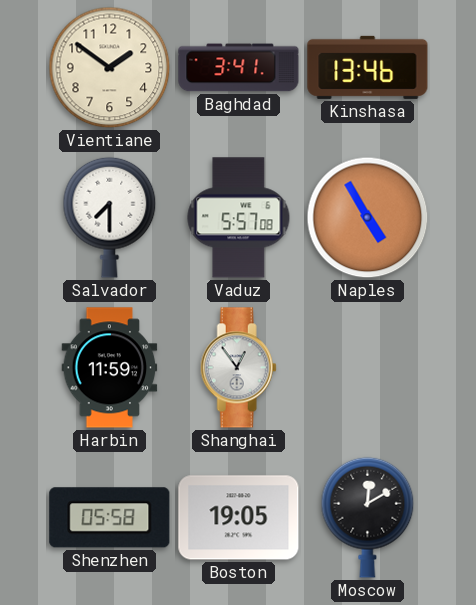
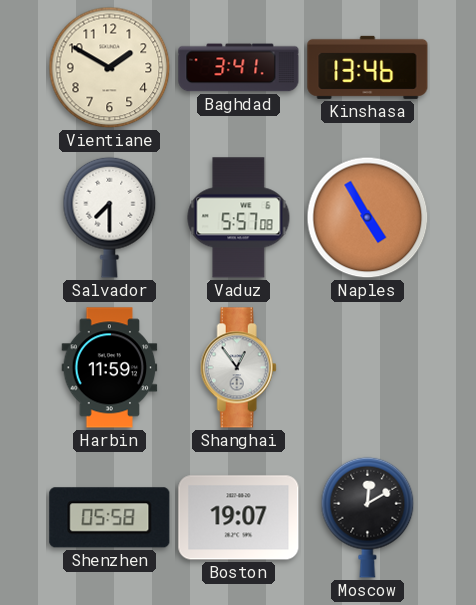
Vientiane: 1:51 -> 1:50 (110, 68)
Boston: 19:05 -> 19:07 (239, 518)
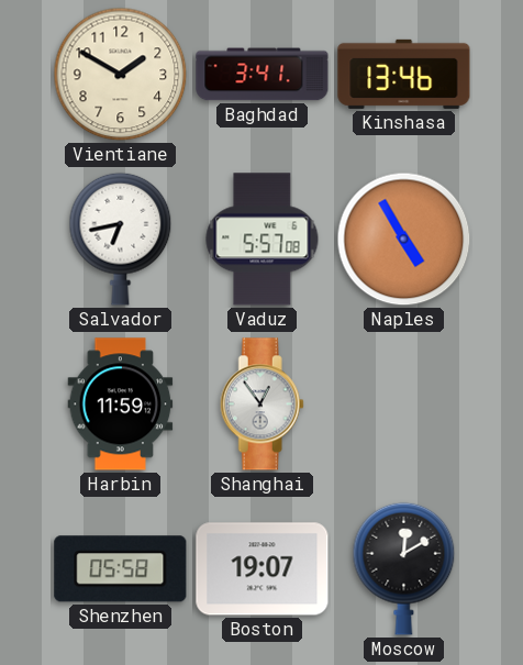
Salvador: 7:30 -> 6:43 (121, 239)
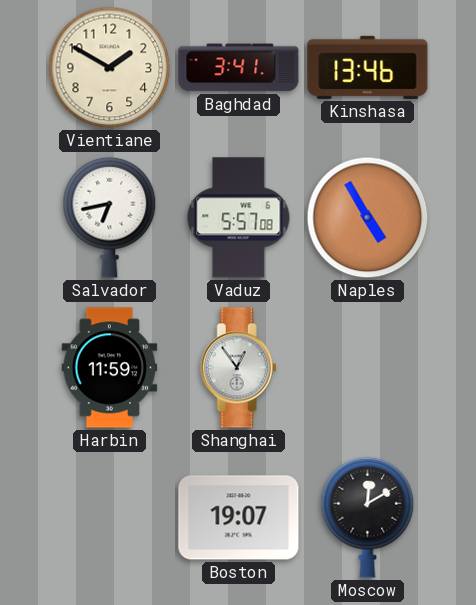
Shenzhen: 05:58 -> none (121, 569)
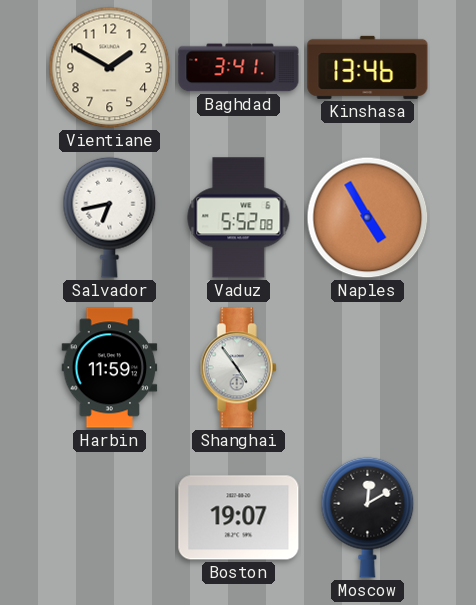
Vaduz: 5:57 -> 5:52 (239, 218)
Shanghai: 12:54 -> 4:54 (238, 368)
